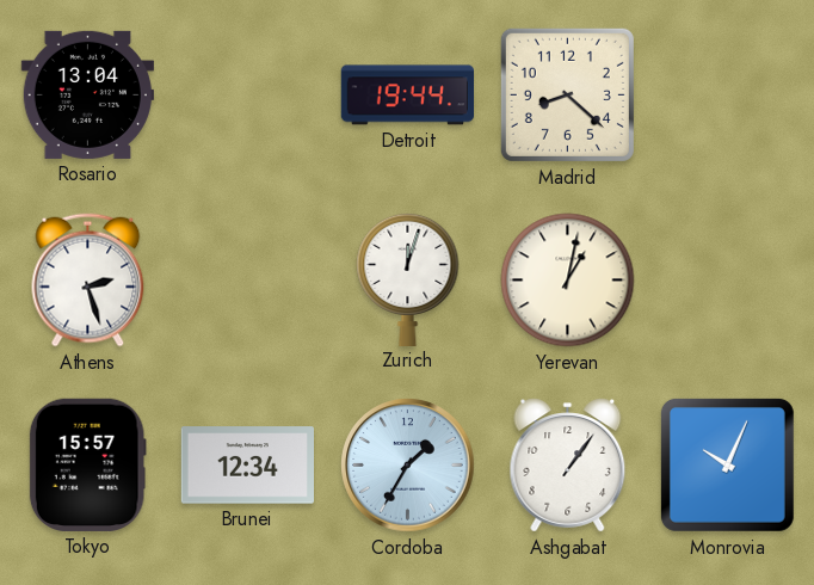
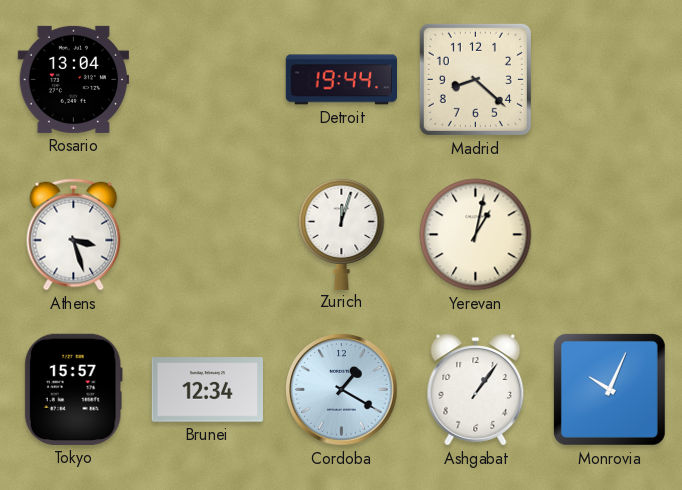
Athens: 2:27 -> 3:27 (74, 235)
Cordoba: 1:35 -> 1:20 (342, 390)
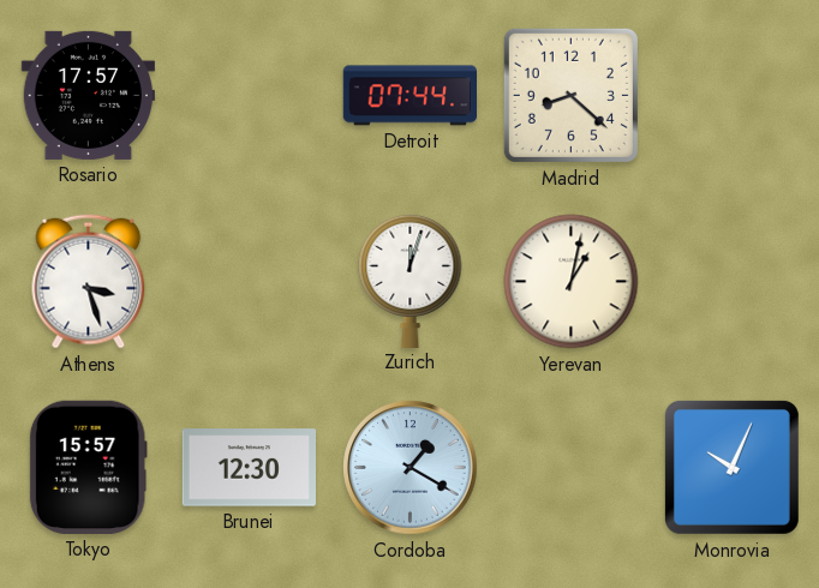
Rosario: 13:04 -> 17:57 (88, 95)
Detroit: 19:44 -> 07:44 (409, 96)
Brunei: 12:34 -> 12:30 (249, 468)
Ashgabat: 1:06 -> none (476, 390)
